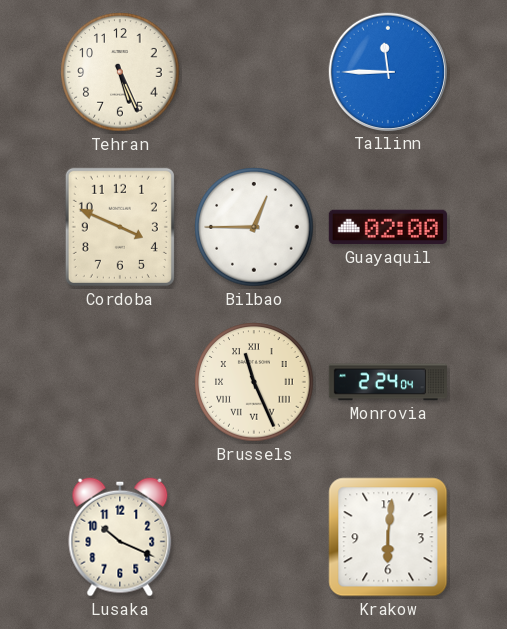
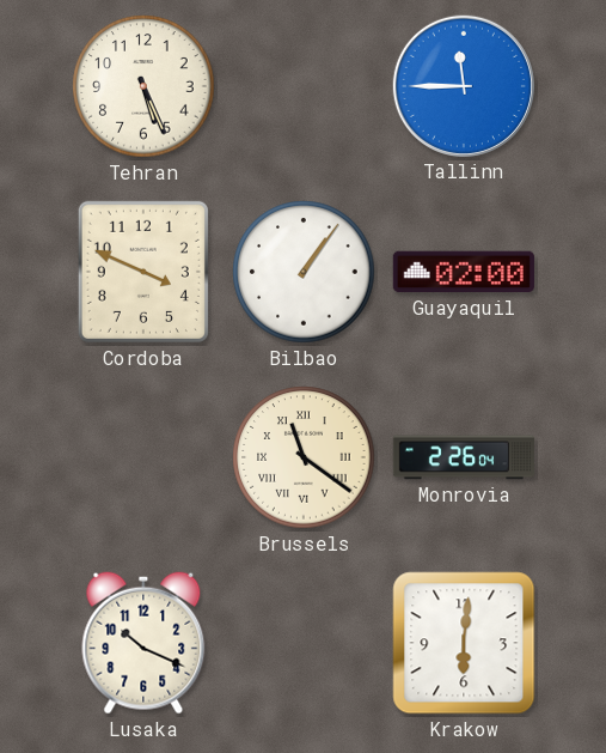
Bilbao: 12:45 -> 1:06 (304, 272)
Brussels: 11:26 -> 11:21 (304, 457)
Monrovia: 2:24 -> 2:26 (463, 457)
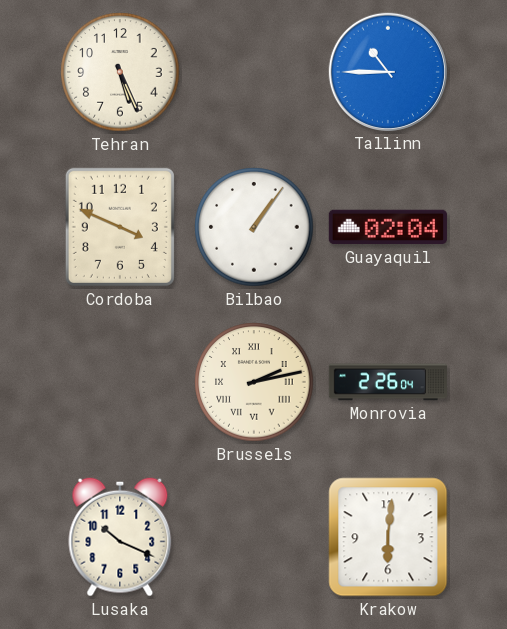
Tallinn: 11:45 -> 10:45 (388, 72)
Guayaquil: 02:00 -> 02:04 (388, 227)
Brussels: 11:21 -> 2:13 (254, 382)
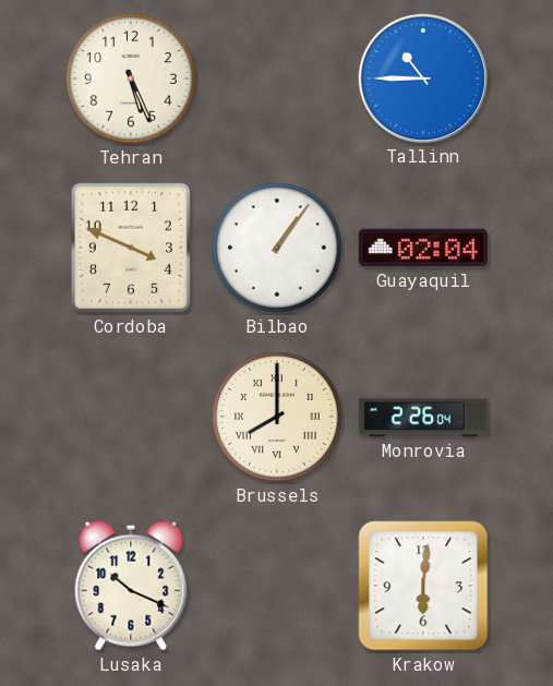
Brussels: 2:13 -> 8:00 (277, 417)
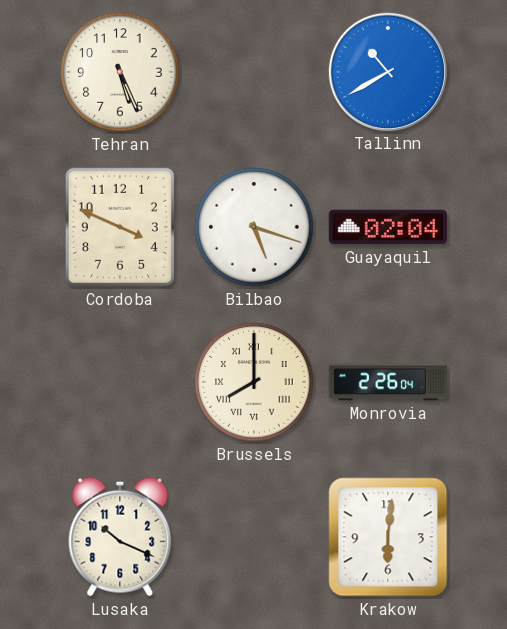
Tallinn: 10:45 -> 10:40 (388, 72)
Bilbao: 1:06 -> 5:18 (254, 227)
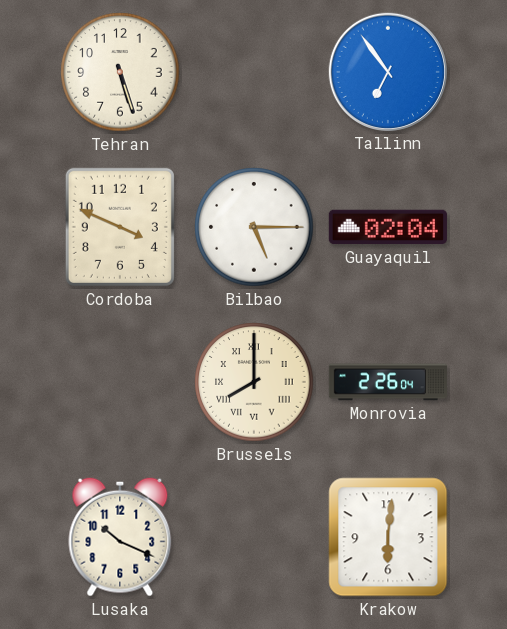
Tehran: 5:26 -> 5:27 (120, 72)
Tallinn: 10:40 -> 6:54 (388, 72)
Bilbao: 5:18 -> 5:15 (254, 227)
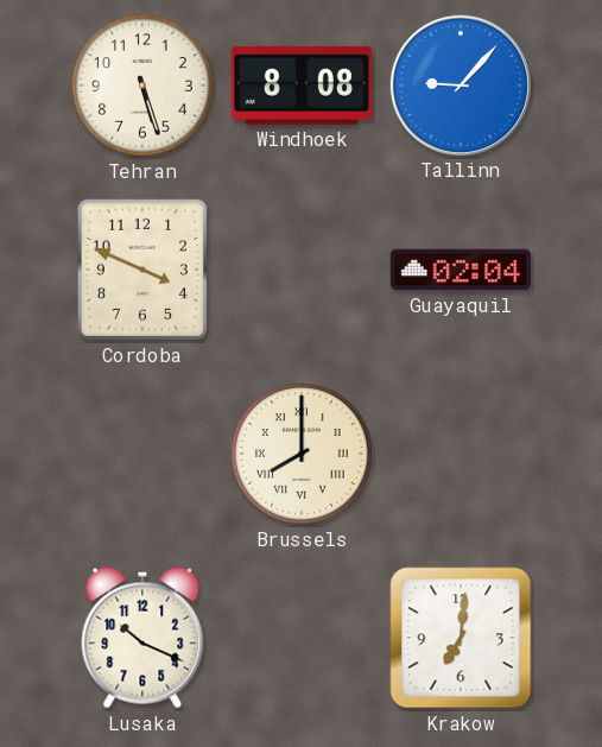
Windhoek: none -> 8:08 (302, 86)
Tallinn: 6:54 -> 9:07 (461, 86)
Bilbao: 5:15 -> none (254, 227)
Monrovia: 2:26 -> none (387, 382)
Krakow: 6:01 -> 7:01 (461, 638)
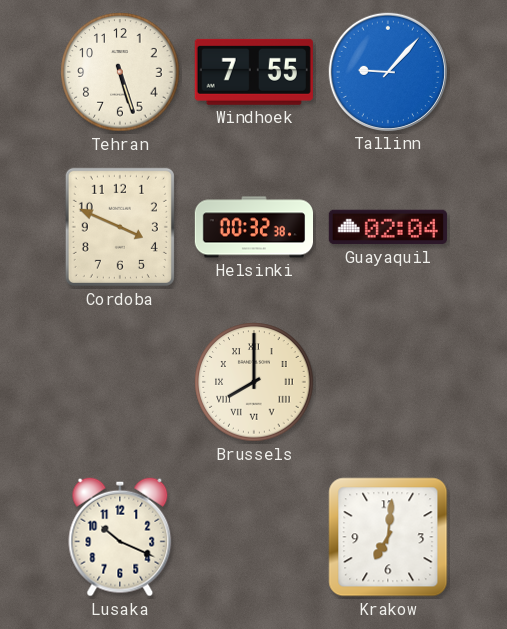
Windhoek: 8:08 -> 7:55 (254, 72)
Helsinki: none -> 00:32 (253, 227)
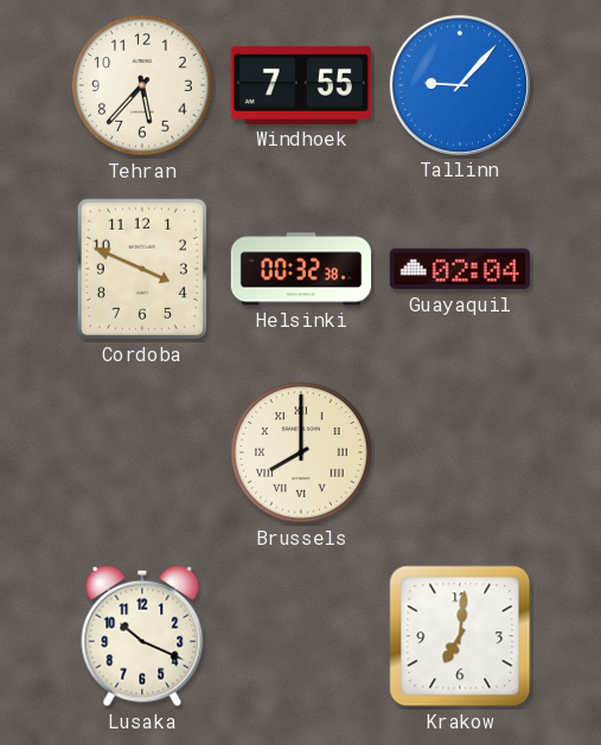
Tehran: 5:27 -> 5:37 (142, 85)
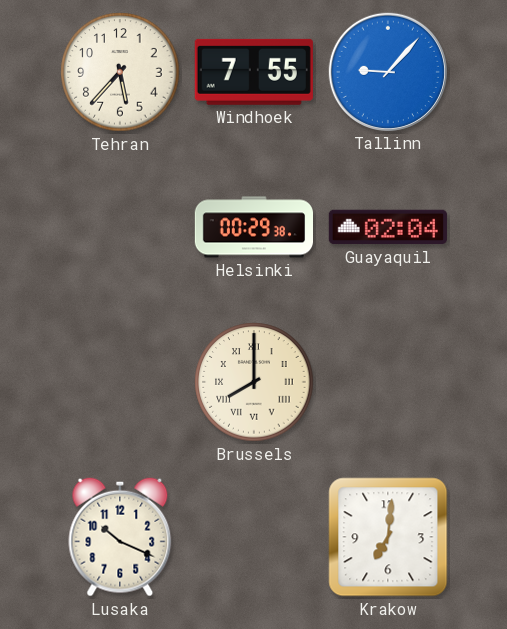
Cordoba: 3:49 -> none (142, 269)
Helsinki: 00:32 -> 00:29 (253, 227)
